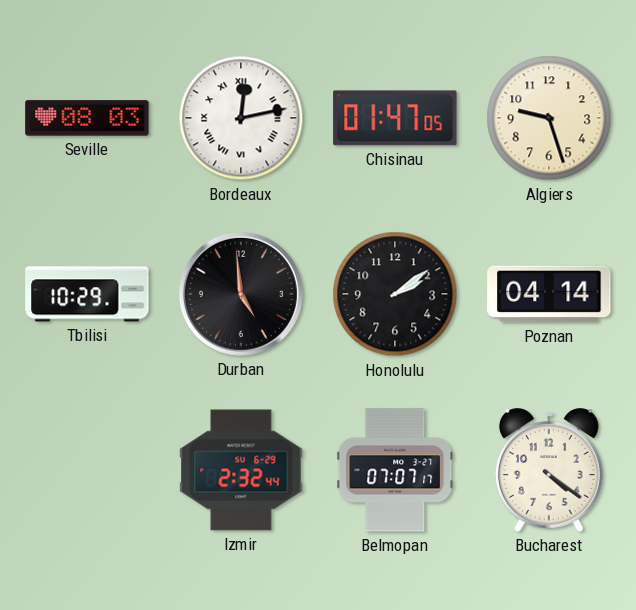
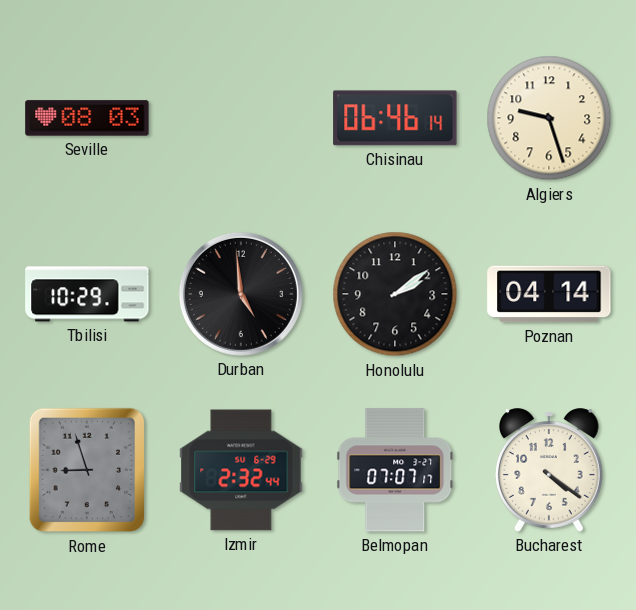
Bordeaux: 12:13 -> none (241, 118)
Chisinau: 01:47 -> 06:46 (395, 118)
Rome: none -> 8:57 (87, 470)
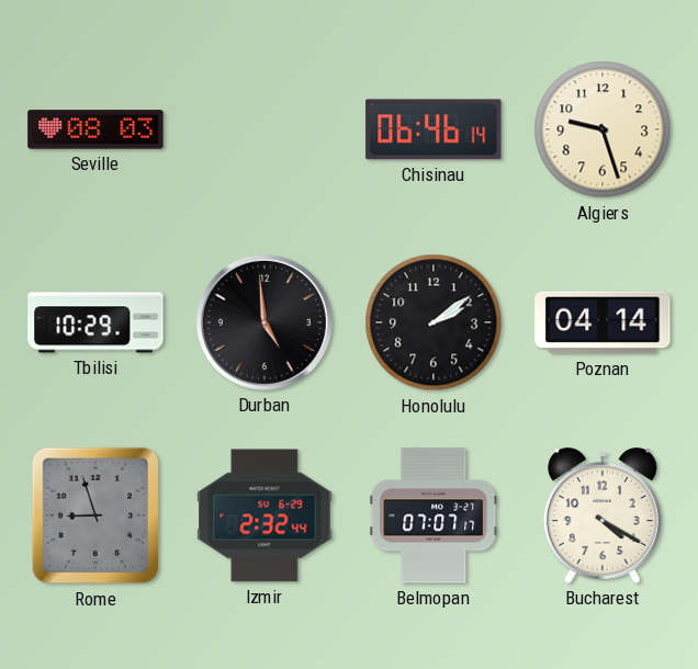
Bucharest: 4:21 -> 4:20 (603, 515)
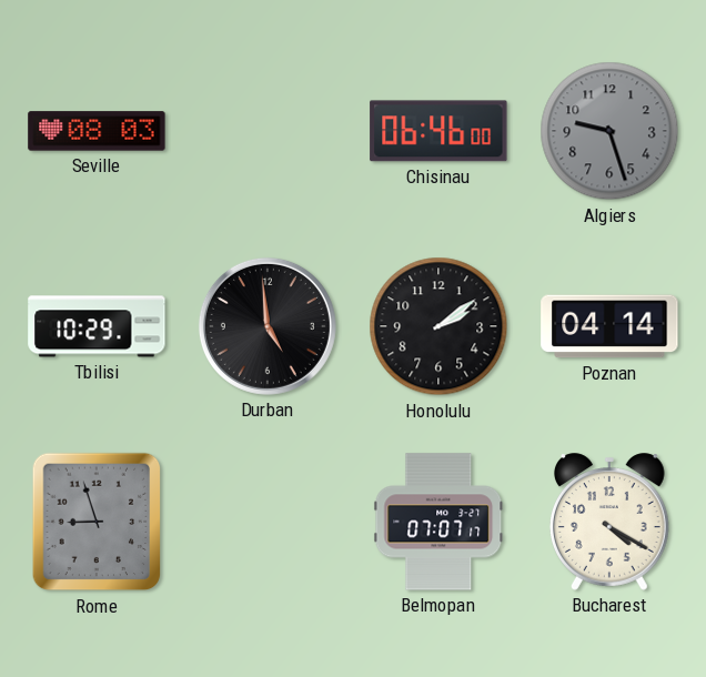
Chisinau: 06:46:14 -> 06:46:00 (438, 131)
Algiers dial: cream -> grey (609, 131)
Izmir: 2:32 -> none (264, 515)
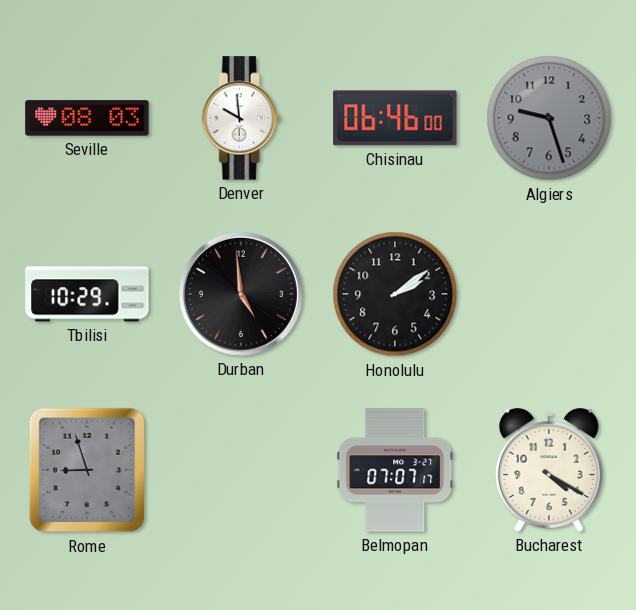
Denver: none -> 9:59 (241, 118)
Poznan: 04:14 -> none (609, 326)
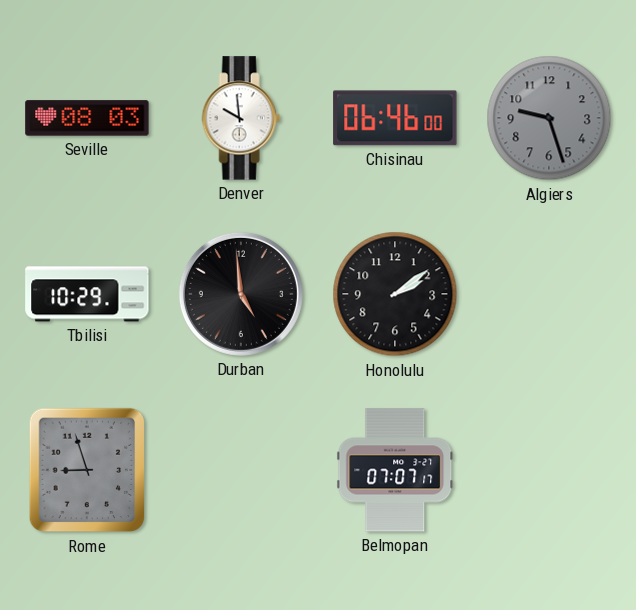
Bucharest: 4:20 -> none (549, 470)
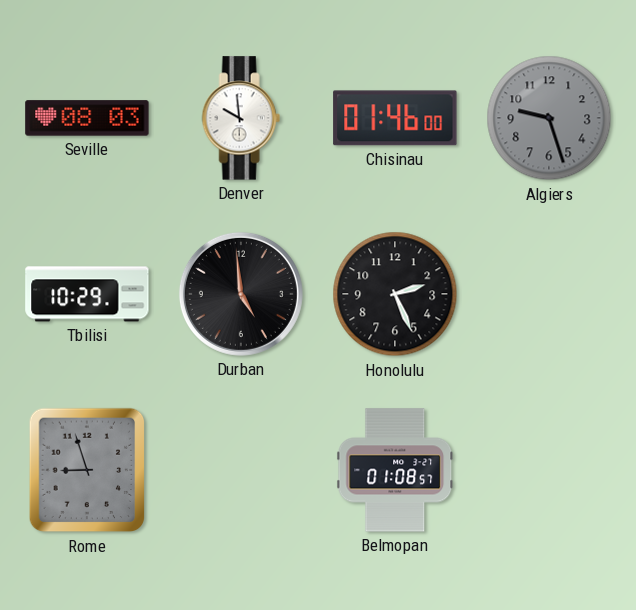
Chisinau: 06:46 -> 01:46 (395, 118)
Honolulu: 2:09 -> 2:26 (395, 294)
Belmopan: 07:07 -> 01:08 (395, 470)
